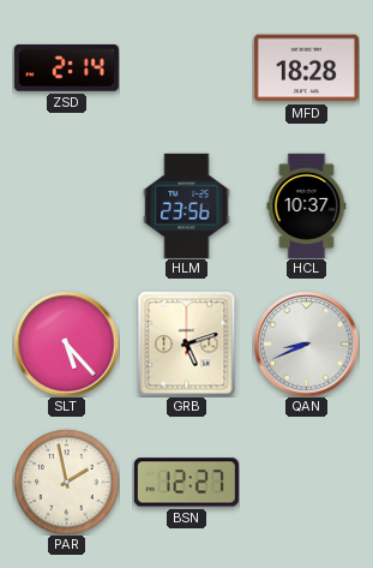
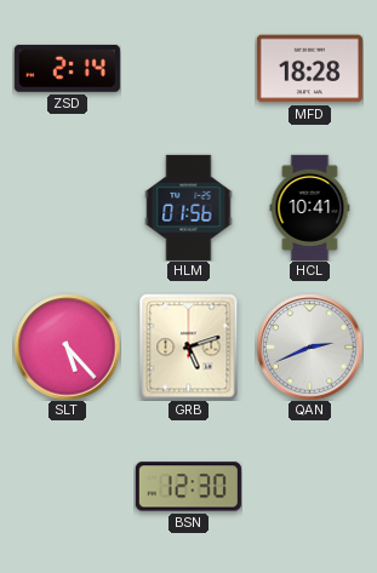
HLM: 23:56 -> 01:56 (189, 207)
HCL: 10:37 -> 10:41 (310, 207)
QAN: 8:41 -> 2:41 (309, 346)
PAR: 1:58 -> none (66, 482)
BSN: 12:27 -> 12:30 (188, 487)
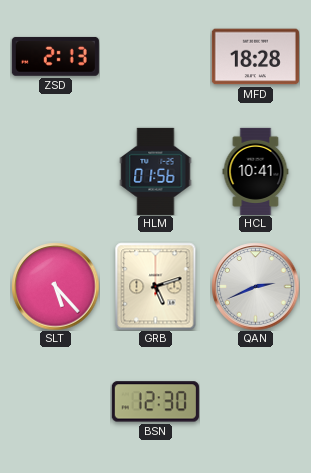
ZSD: 2:14 -> 2:13 (55, 56)
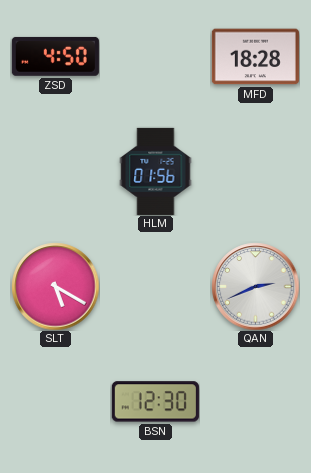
ZSD: 2:13 -> 4:50 (55, 56)
HCL: 10:41 -> none (256, 171)
SLT: 5:23 -> 5:20 (55, 286)
GRB: 5:12 -> none (156, 286)
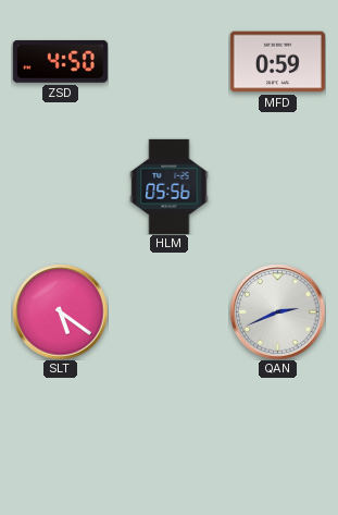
MFD: 18:28 -> 0:59 (277, 62)
HLM: 01:56 -> 05:56 (170, 186)
SLT: 5:20 -> 5:21 (60, 311)
BSN: 12:30 -> none (155, 402)
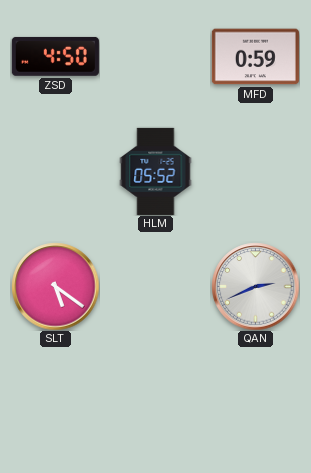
HLM: 05:56 -> 05:52 (156, 171)
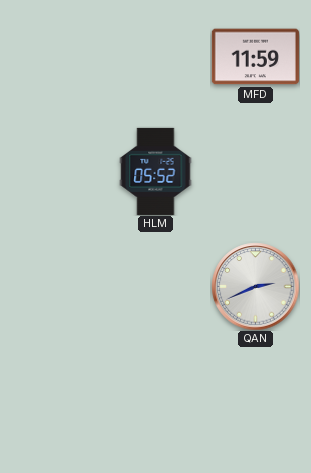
ZSD: 4:50 -> none (55, 56)
MFD: 0:59 -> 11:59 (255, 57)
SLT: 5:21 -> none (55, 286)
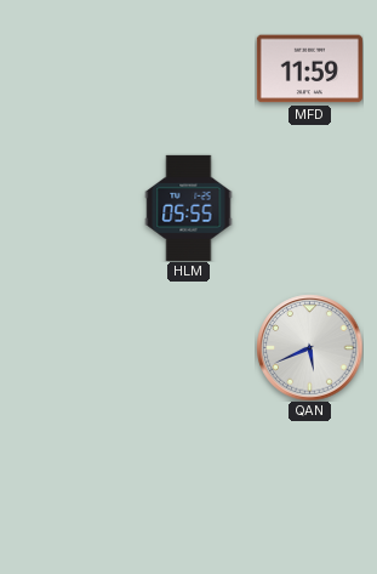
HLM: 05:52 -> 05:55 (189, 208)
QAN: 2:41 -> 5:41 (309, 347)
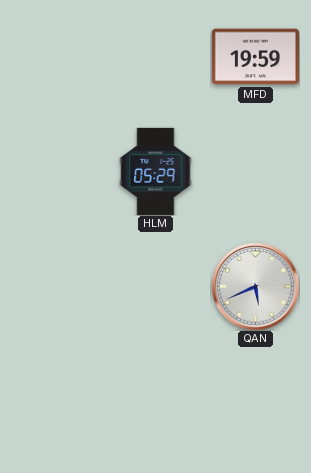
MFD: 11:59 -> 19:59 (255, 57)
HLM: 05:55 -> 05:29 (156, 171)
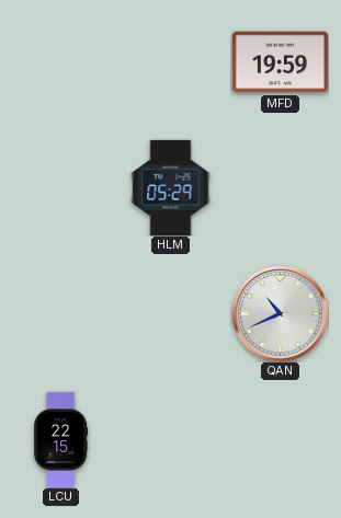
QAN: 5:41 -> 10:41 (280, 313)
LCU: none -> 22:15 (61, 439)
